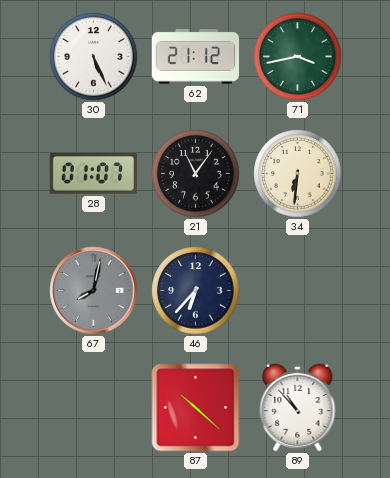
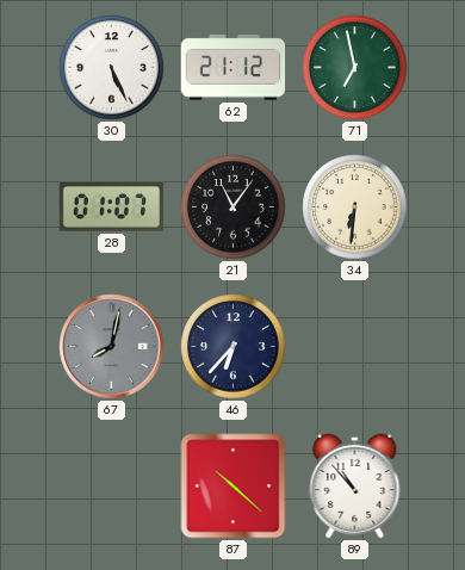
71: 3:43 -> 6:58 (355, 68)
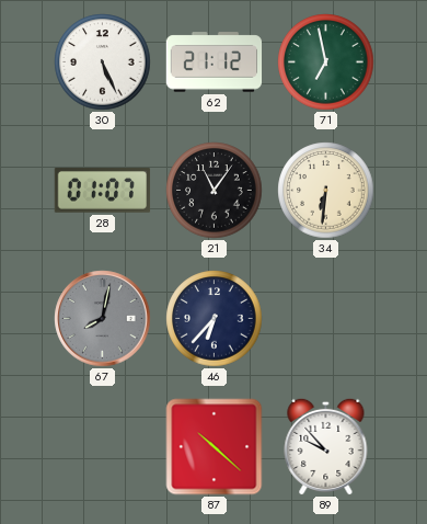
89: 10:53 -> 9:53 (326, 446)
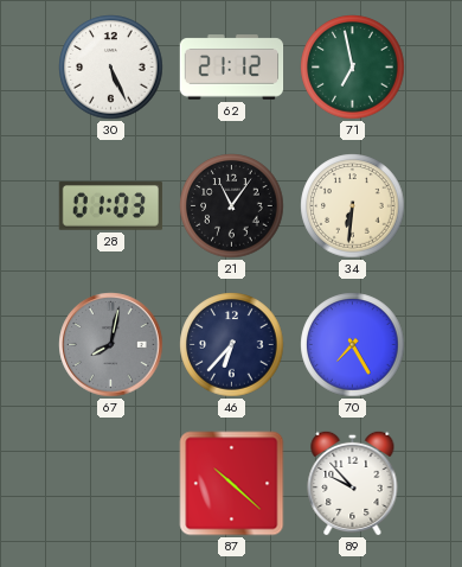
28: 01:07 -> 01:03 (111, 206)
70: none -> 7:25 (353, 345)
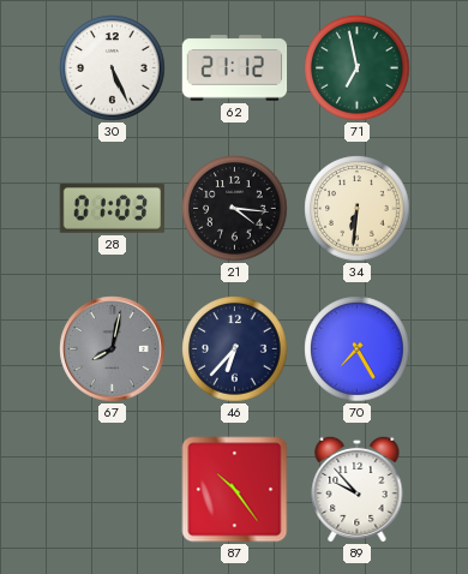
21: 11:06 -> 4:16 (235, 209)
87: 10:22 -> 10:24 (235, 490)
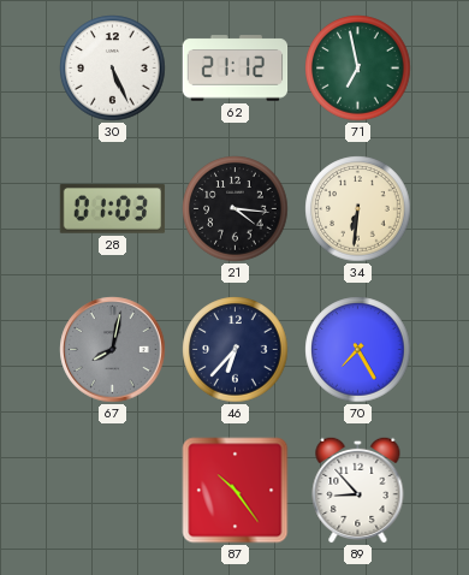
89: 9:53 -> 8:53 (358, 490)
